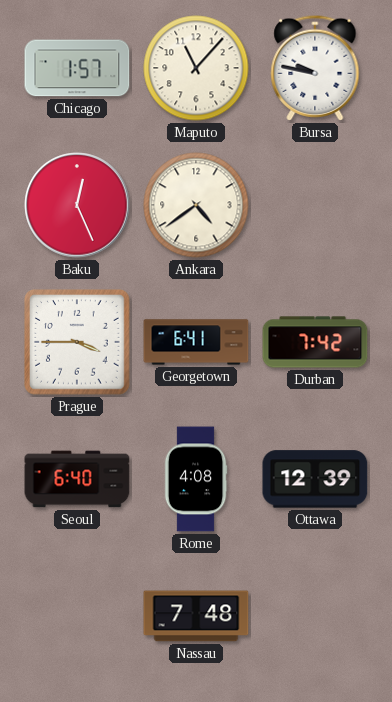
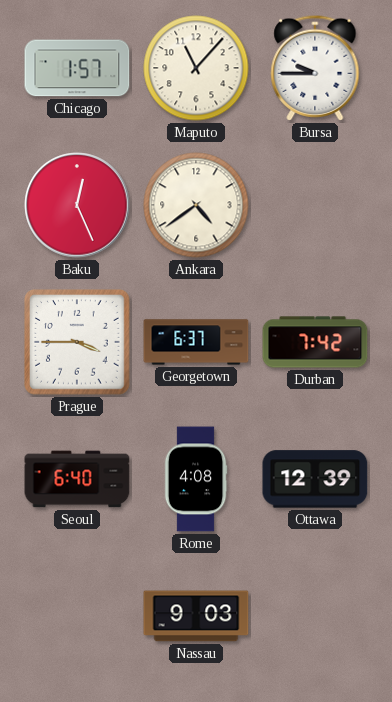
Bursa: 9:47 -> 9:45 (315, 68)
Georgetown: 6:41 -> 6:37 (196, 342)
Nassau: 7:48 -> 9:03 (196, 616)
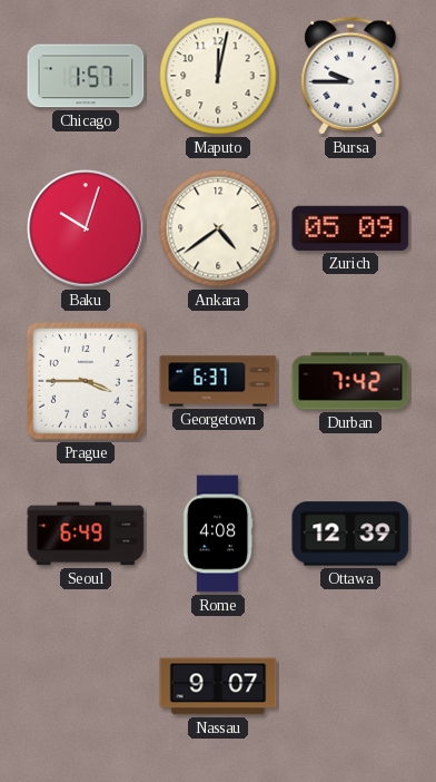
Maputo: 11:07 -> 12:02 (218, 76)
Baku: 12:26 -> 10:03 (86, 228)
Zurich: none -> 05:09 (350, 228)
Seoul: 6:40 -> 6:49 (86, 534)
Nassau: 9:03 -> 9:07 (218, 686)
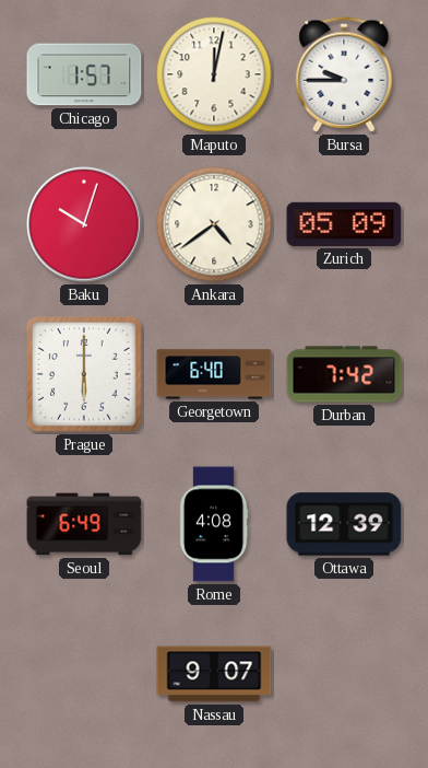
Prague: 3:45 -> 6:00 (85, 375)
Georgetown: 6:37 -> 6:40 (214, 374)
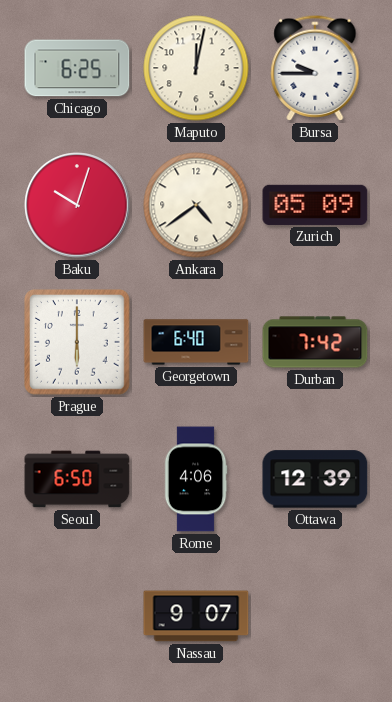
Chicago: 1:57 -> 6:25 (77, 68)
Seoul: 6:49 -> 6:50 (77, 479)
Rome: 4:08 -> 4:06 (196, 479)
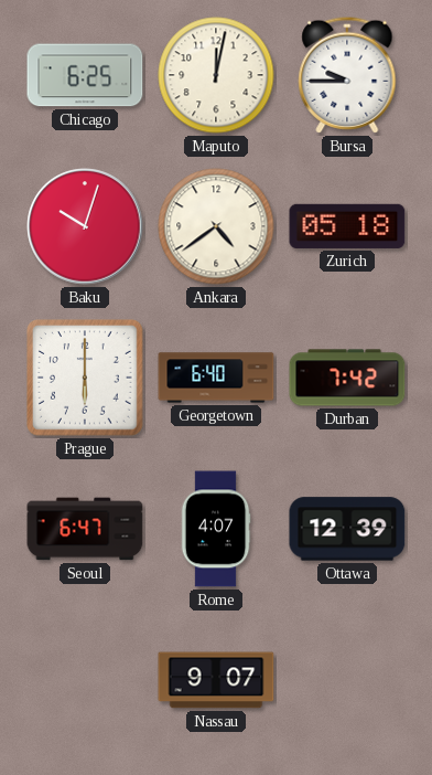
Zurich: 05:09 -> 05:18 (347, 226)
Seoul: 6:50 -> 6:47 (85, 529)
Rome: 4:06 -> 4:07 (216, 529)
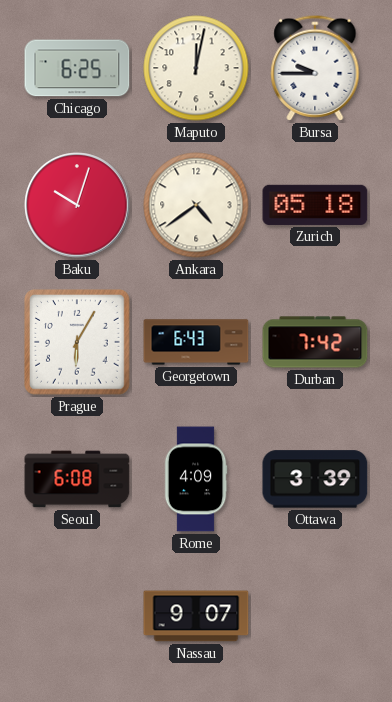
Prague: 6:00 -> 6:05 (78, 343)
Georgetown: 6:40 -> 6:43 (196, 342)
Seoul: 6:47 -> 6:08 (77, 479)
Rome: 4:07 -> 4:09 (196, 479)
Ottawa: 12:39 -> 3:39 (315, 479)
